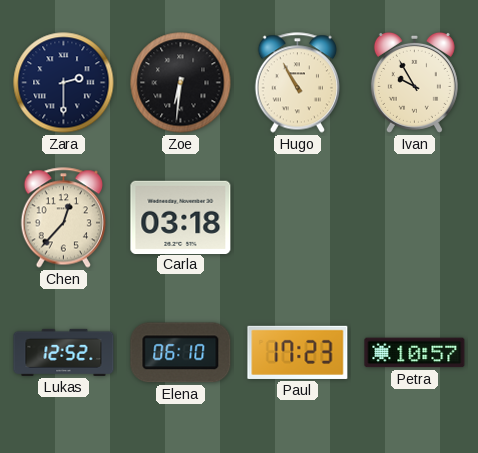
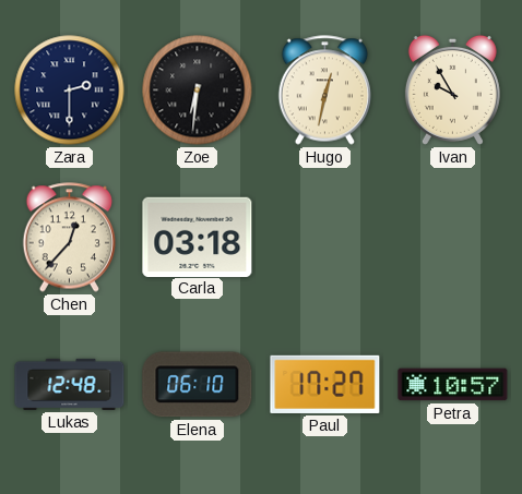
Hugo: 10:55 -> 12:32 (324, 91)
Lukas: 12:52 -> 12:48 (70, 384)
Paul: 17:23 -> 17:27 (325, 384)
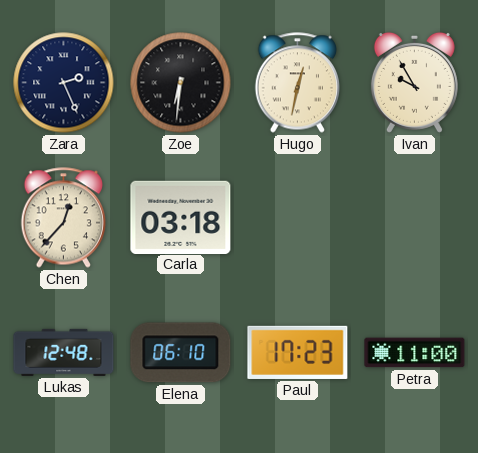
Zara: 2:30 -> 2:26 (64, 83)
Paul: 17:27 -> 17:23 (298, 352)
Petra: 10:57 -> 11:00 (415, 353)
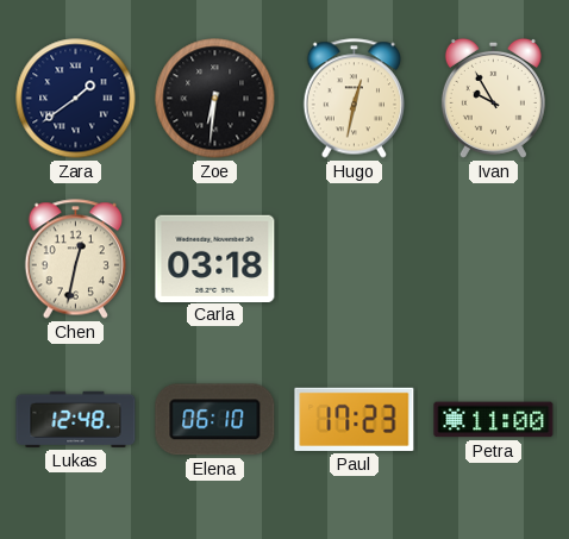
Zara: 2:26 -> 1:39 (76, 99)
Chen: 12:37 -> 12:32 (75, 259)
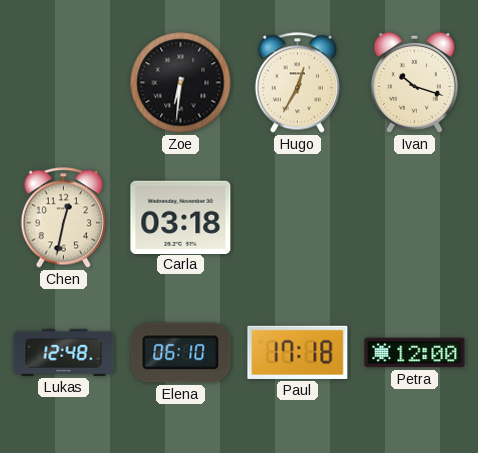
Zara: 1:39 -> none (76, 99)
Hugo: 12:32 -> 12:35 (297, 83)
Ivan: 9:55 -> 10:18 (414, 82)
Paul: 17:23 -> 17:18 (298, 352)
Petra: 11:00 -> 12:00 (415, 353)
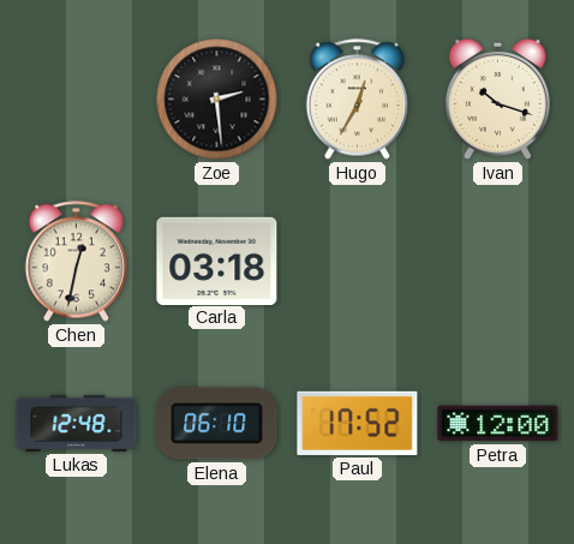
Zoe: 6:31 -> 2:29 (217, 100)
Paul: 17:18 -> 17:52 (358, 423)
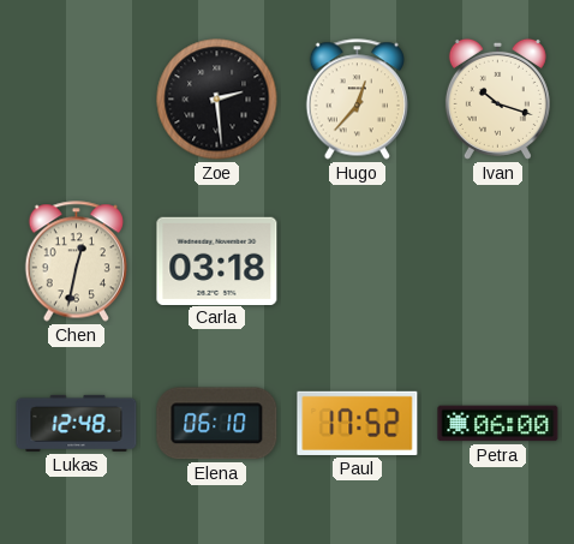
Hugo: 12:35 -> 12:37 (357, 100)
Petra: 12:00 -> 06:00 (498, 424)
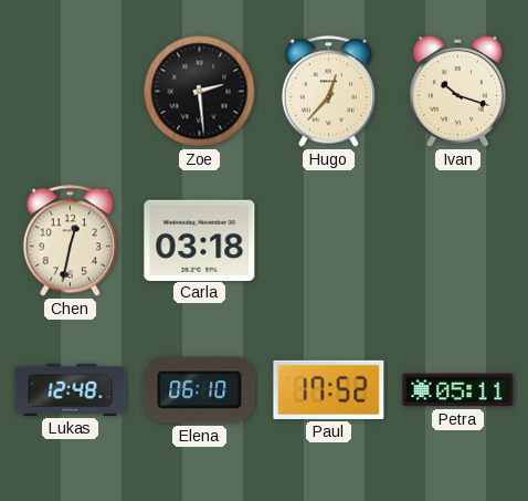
Petra: 06:00 -> 05:11 (458, 390)
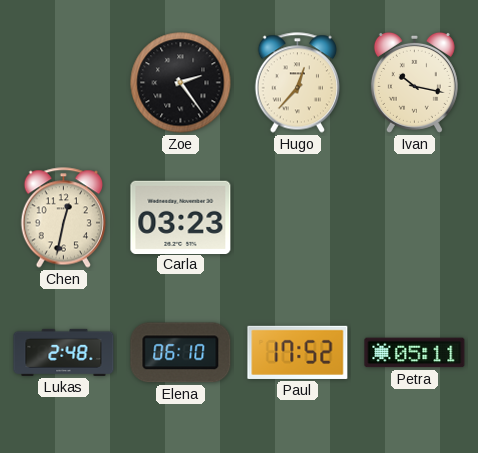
Zoe: 2:29 -> 2:24 (181, 83)
Ivan: 10:18 -> 10:17 (414, 82)
Carla: 03:18 -> 03:23 (181, 217)
Lukas: 12:48 -> 2:48 (64, 352)
